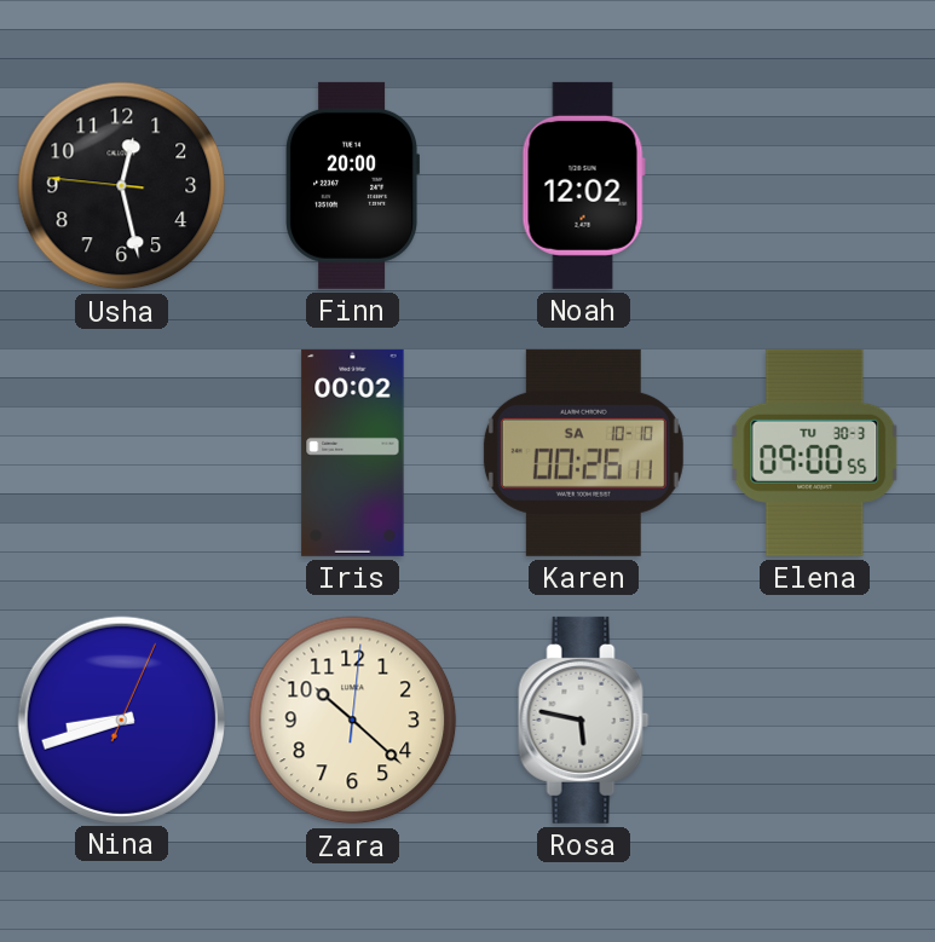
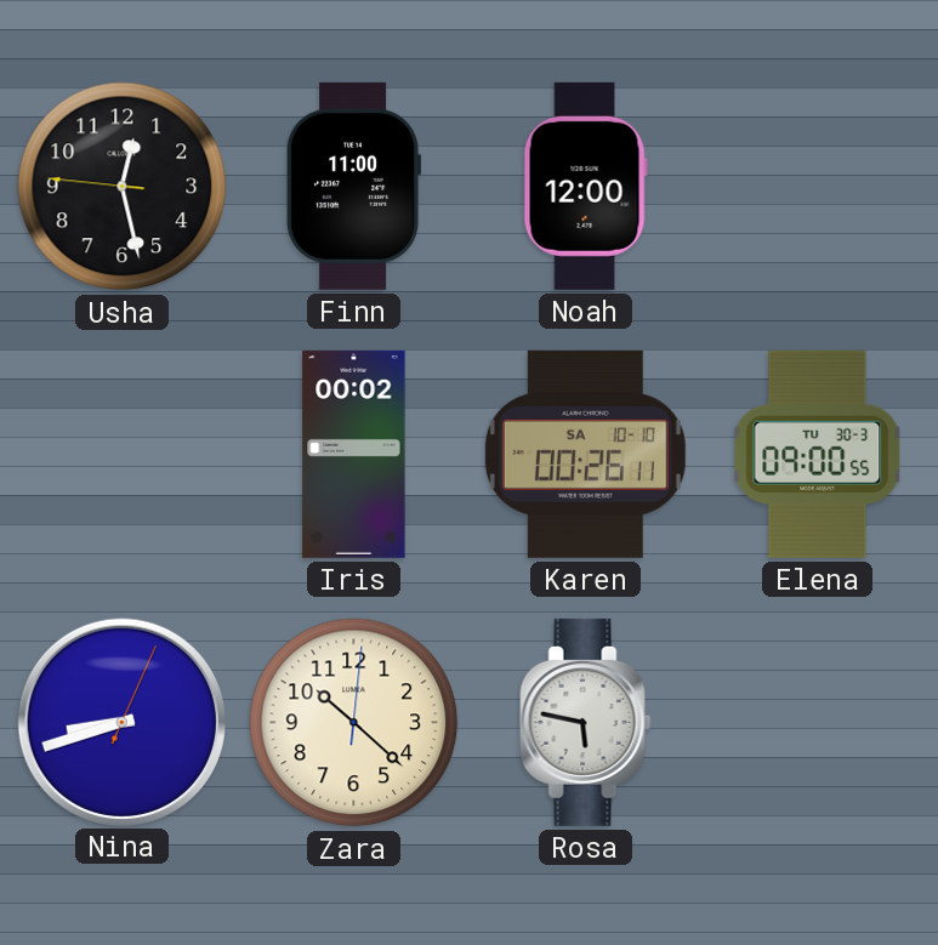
Finn: 20:00 -> 11:00 (353, 186)
Noah: 12:02 -> 12:00 (585, 186)
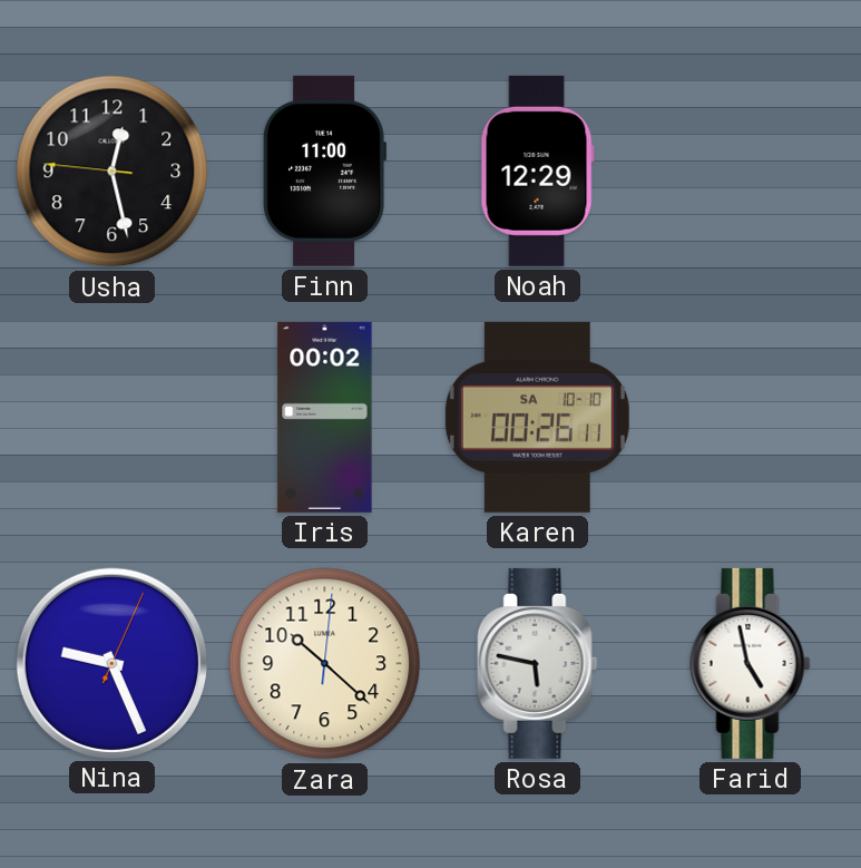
Noah: 12:00 -> 12:29 (537, 170)
Elena: 09:00 -> none (818, 454)
Nina: 8:42 -> 9:26 (111, 663)
Farid: none -> 4:58 (751, 663)
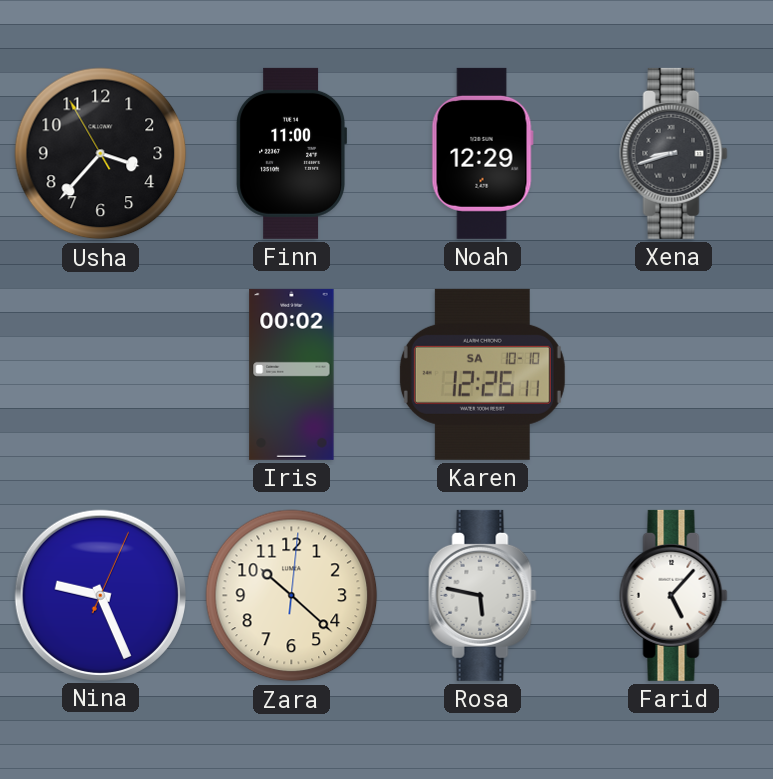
Usha: 12:27 -> 3:36 (101, 154)
Xena: none -> 8:42 (674, 153)
Karen: 00:26 -> 12:26 (482, 374)
Farid: 4:58 -> 5:07 (674, 595)
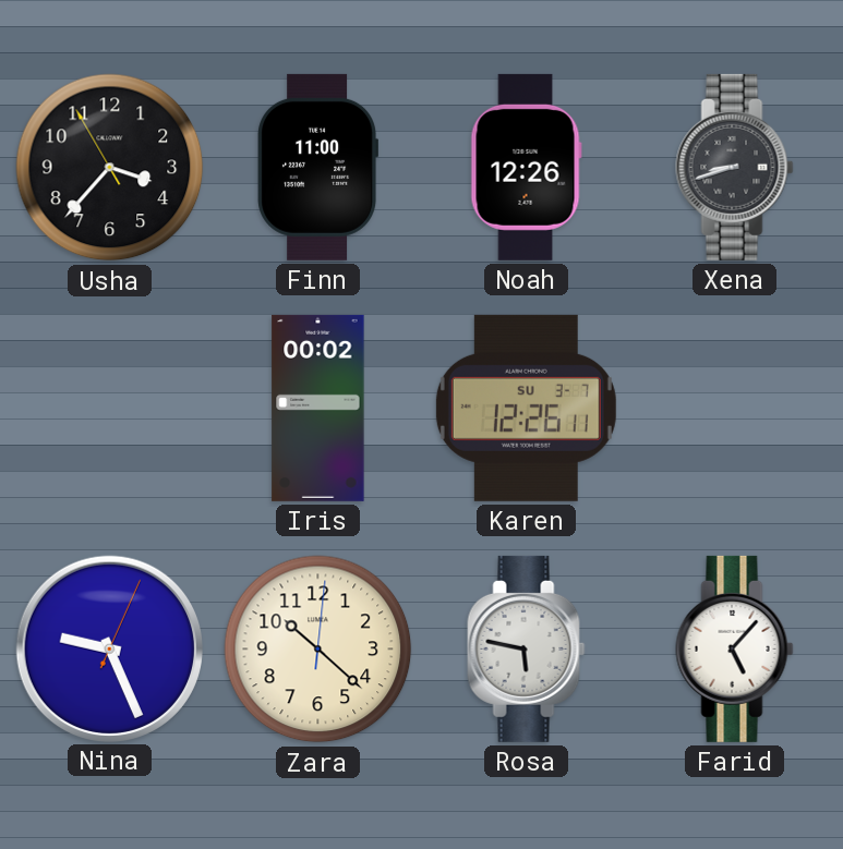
Noah: 12:29 -> 12:26 (526, 167)
Karen date: SA 10-10 -> SU 3-7 (526, 408)
